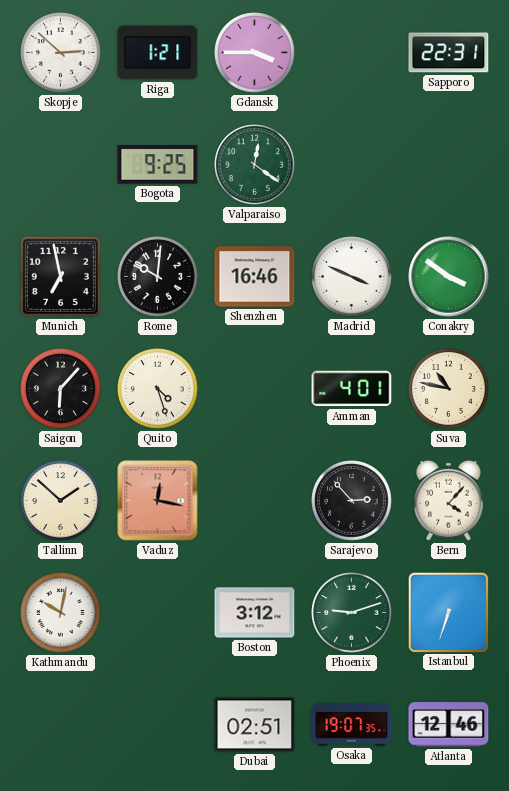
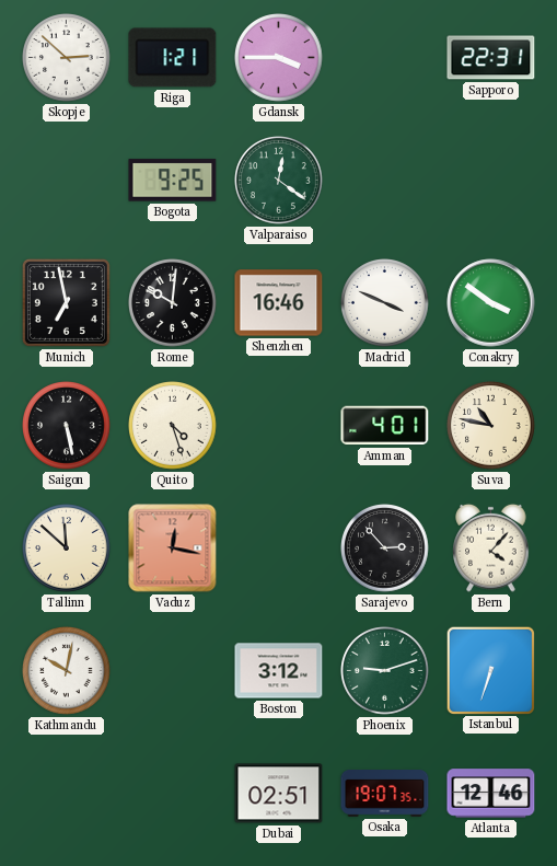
Saigon: 6:07 -> 5:28 (67, 426)
Tallinn: 1:52 -> 11:52 (67, 549)
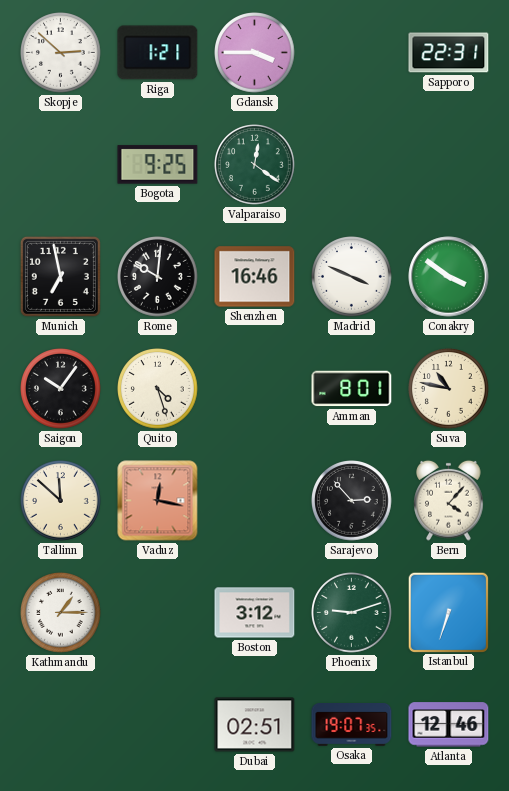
Saigon: 5:28 -> 10:06 (61, 389)
Amman: 4:01 -> 8:01 (352, 389)
Kathmandu: 10:02 -> 1:15 (61, 613)
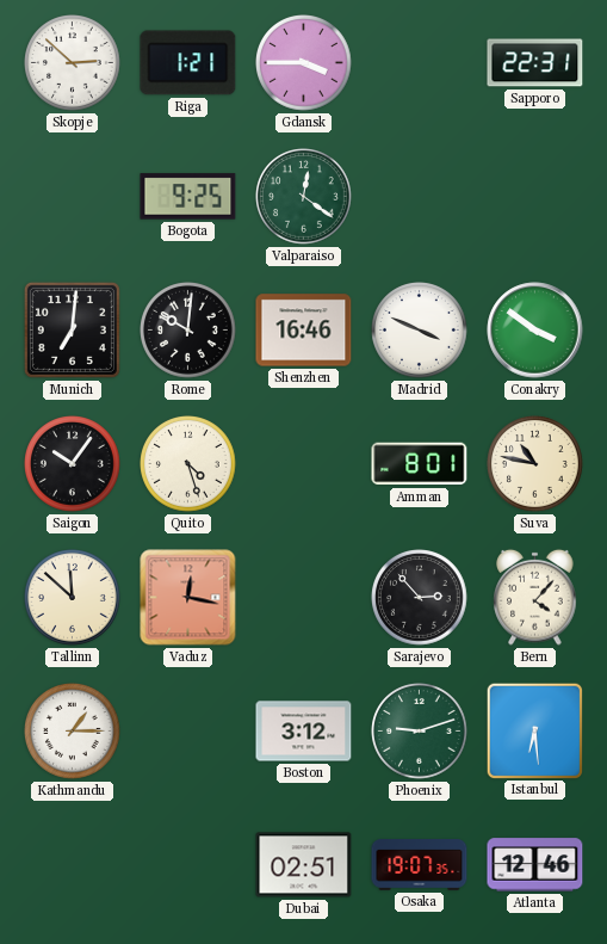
Munich: 6:58 -> 7:01 (72, 329)
Istanbul: 6:33 -> 6:29 (534, 730)
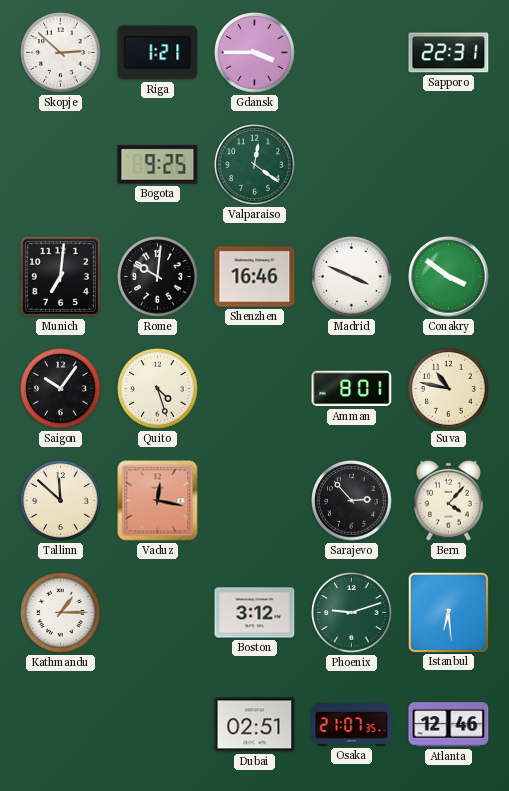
Osaka: 19:07 -> 21:07 (352, 725)
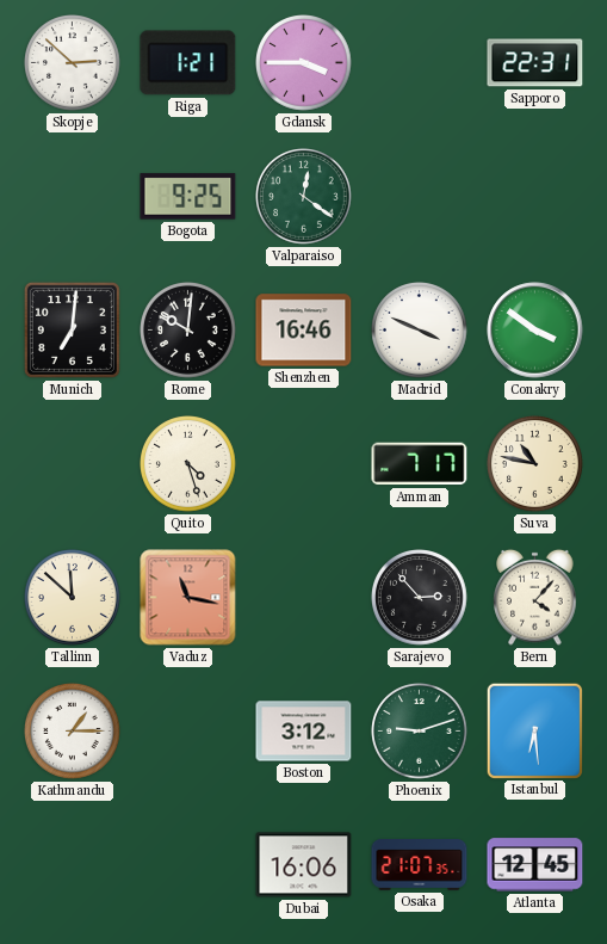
Saigon: 10:06 -> none (61, 389)
Amman: 8:01 -> 7:17 (420, 464)
Vaduz: 12:17 -> 11:17 (188, 598)
Dubai: 02:51 -> 16:06 (304, 865)
Atlanta: 12:46 -> 12:45 (535, 865)
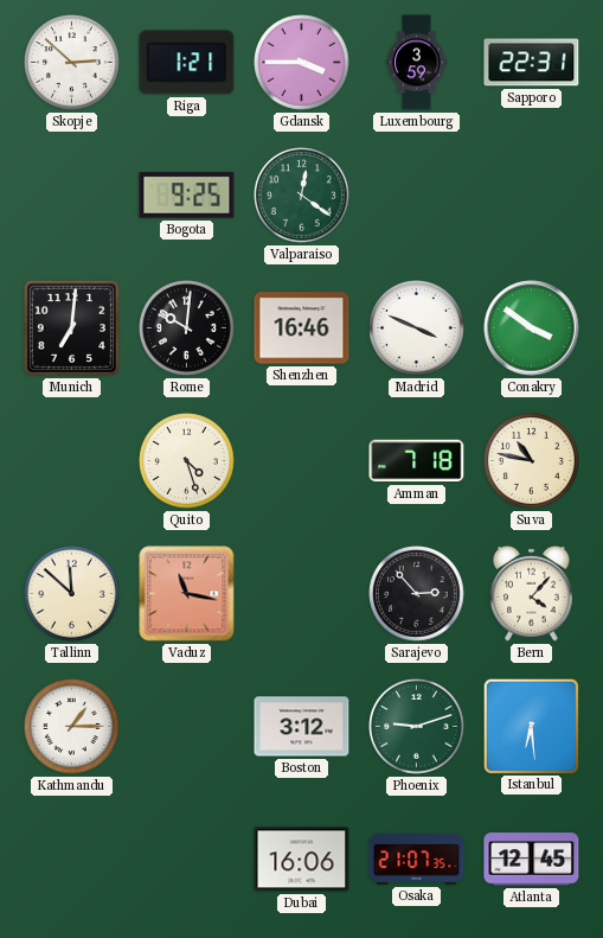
Luxembourg: none -> 3:59 (417, 63)
Amman: 7:17 -> 7:18 (417, 461)
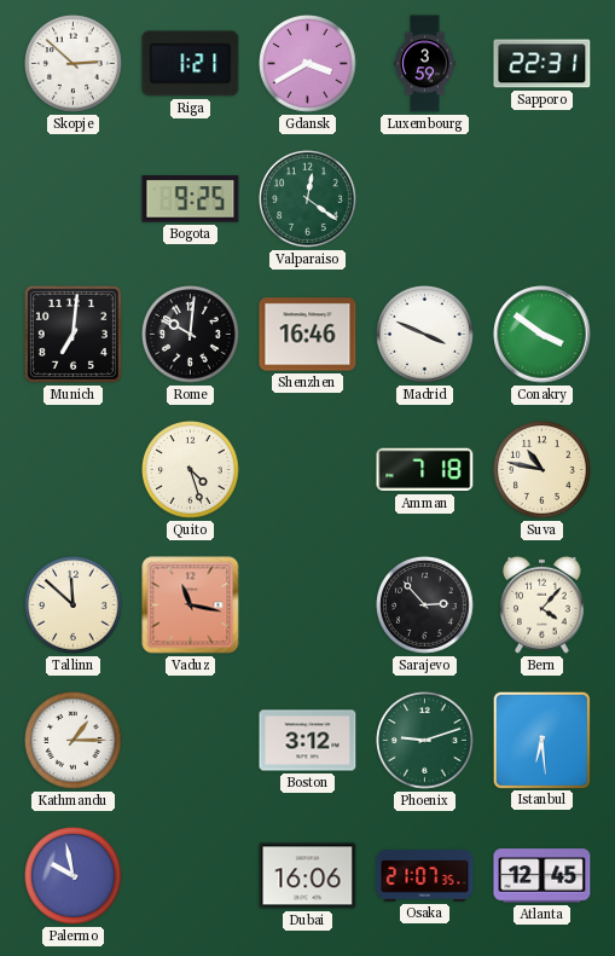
Gdansk: 3:45 -> 3:40 (308, 64)
Palermo: none -> 9:58 (74, 876)
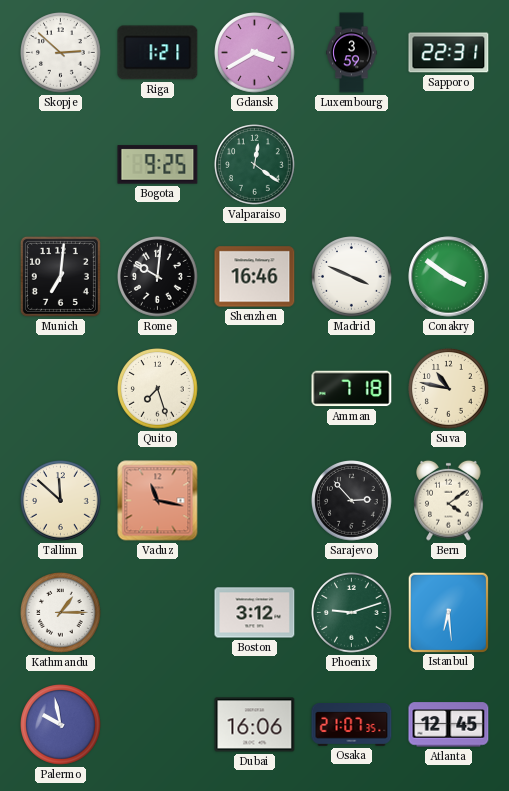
Quito: 4:27 -> 7:27 (158, 389)
Bern: 4:07 -> 4:09 (449, 500)
